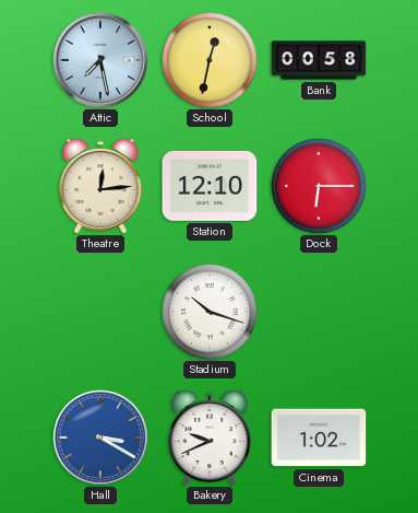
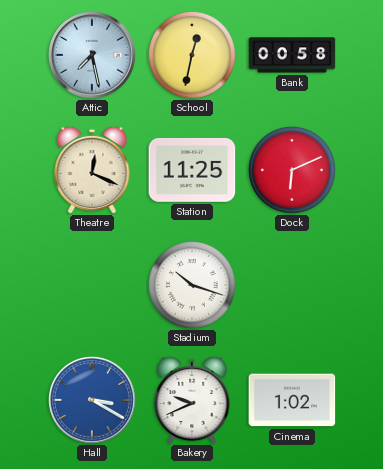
Theatre: 12:14 -> 12:19 (92, 170)
Station: 12:10 -> 11:25 (192, 170)
Dock: 6:15 -> 6:11 (292, 170)
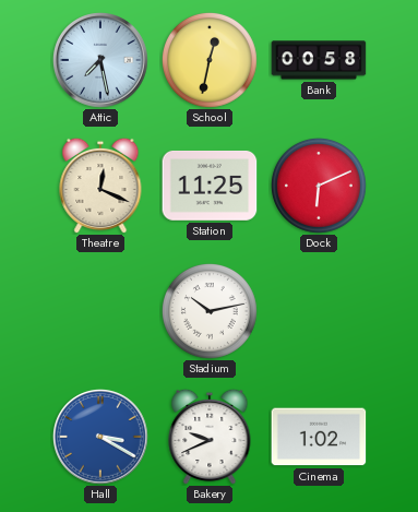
Stadium: 10:18 -> 10:13 (210, 311)
